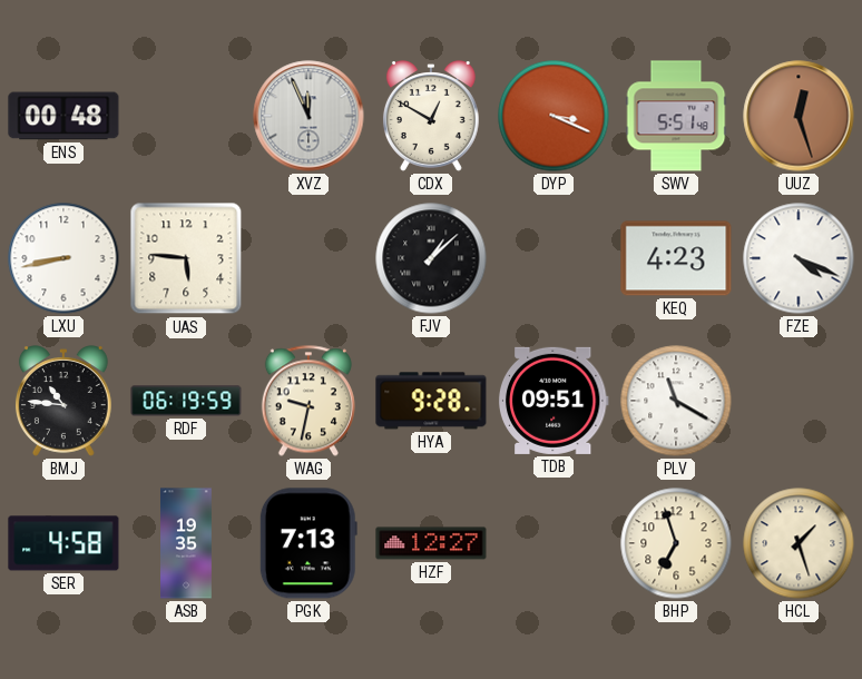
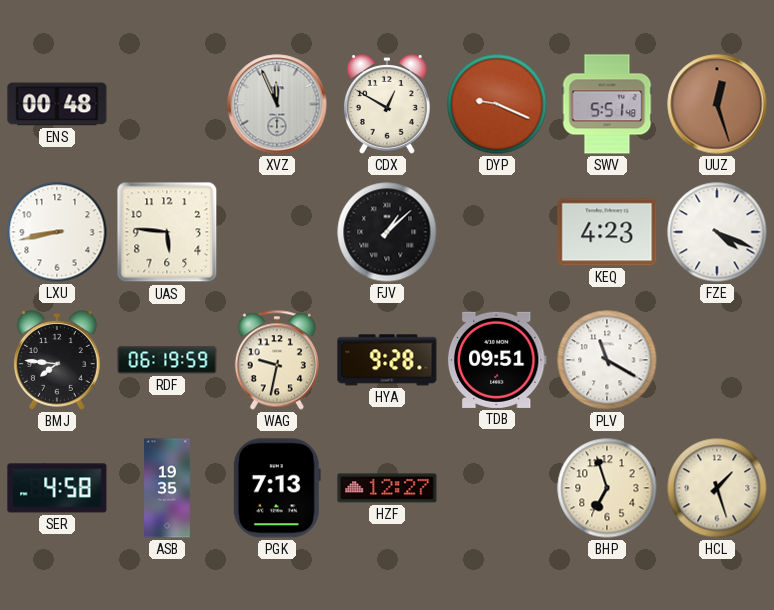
DYP: 3:19 -> 9:19 (497, 104)
BMJ: 10:46 -> 7:46 (57, 360)
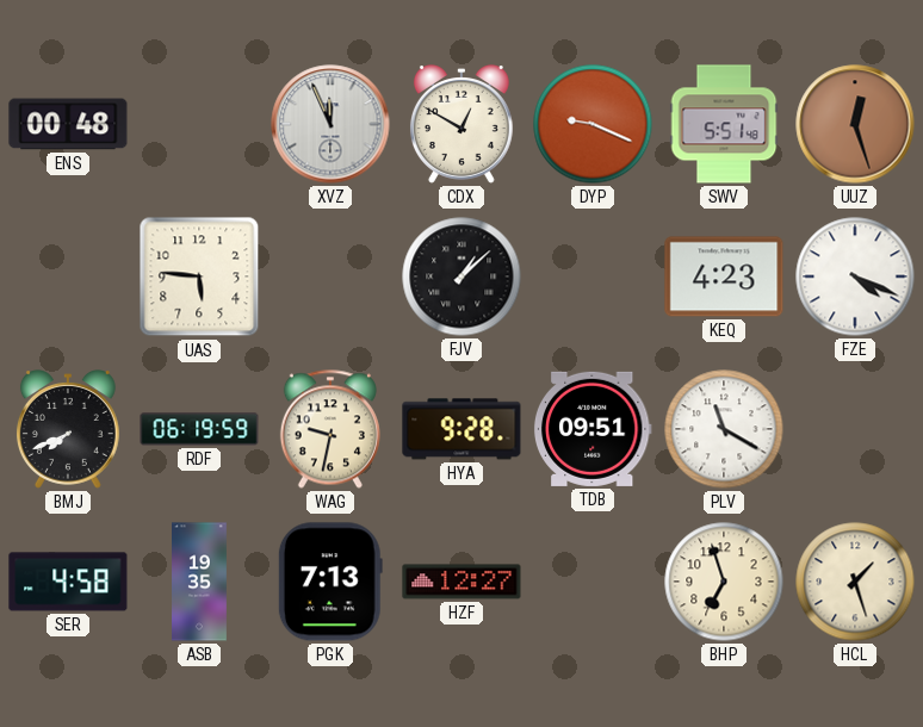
LXU: 8:43 -> none (57, 232)
BMJ: 7:46 -> 7:41 (68, 429)
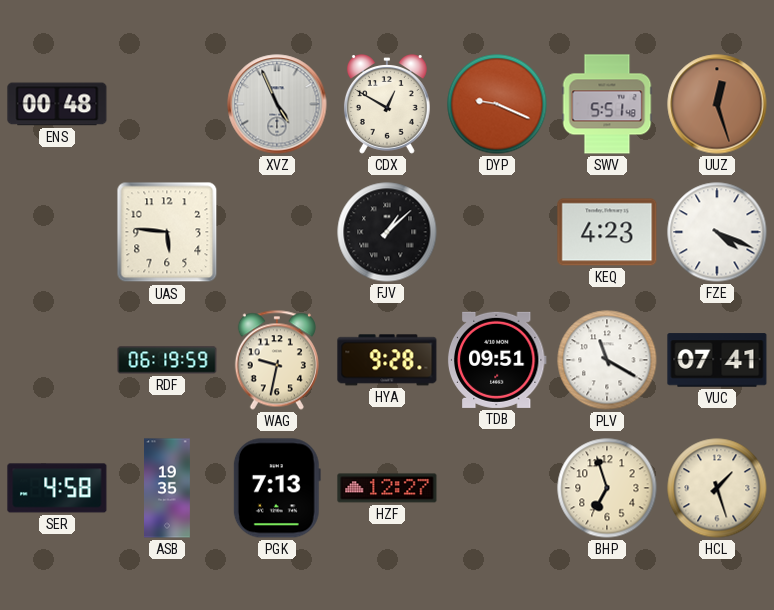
XVZ: 11:56 -> 4:56 (277, 104)
BMJ: 7:41 -> none (68, 429)
VUC: none -> 07:41 (717, 360)
